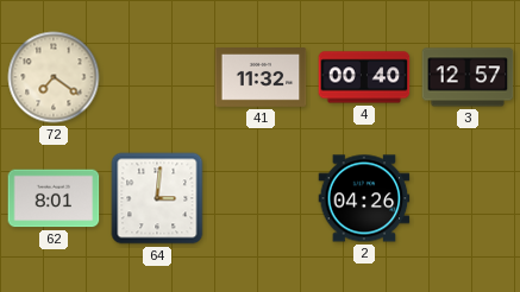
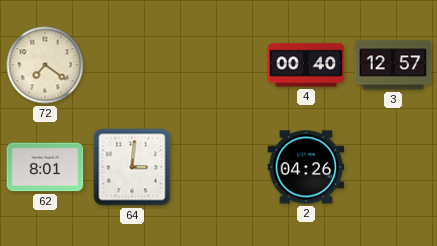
41: 11:32 -> none (261, 78)
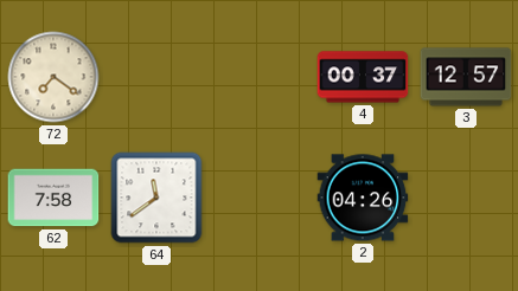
4: 00:40 -> 00:37 (363, 77)
62: 8:01 -> 7:58 (53, 198)
64: 3:01 -> 11:39 (156, 198)
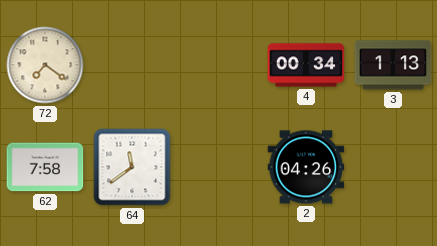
4: 00:37 -> 00:34 (306, 65)
3: 12:57 -> 1:13 (393, 65)
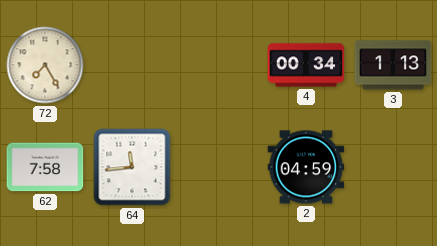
72: 7:21 -> 7:25 (45, 65)
64: 11:39 -> 11:44 (132, 167)
2: 04:26 -> 04:59 (306, 167)
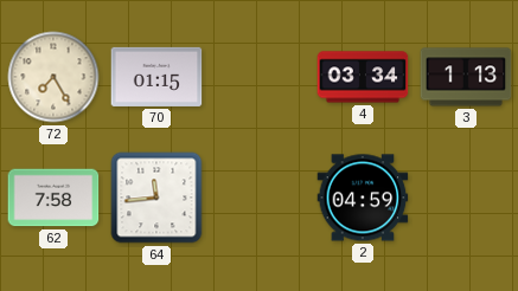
70: none -> 01:15 (156, 77)
4: 00:34 -> 03:34 (363, 77)
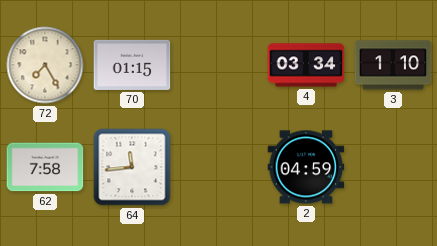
3: 1:13 -> 1:10 (393, 65)
